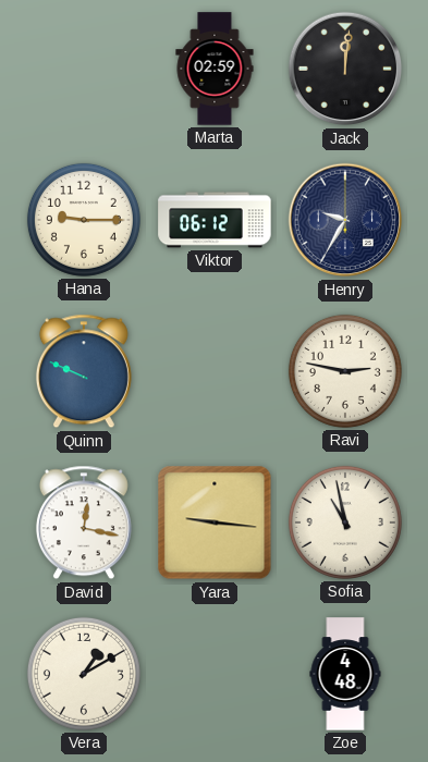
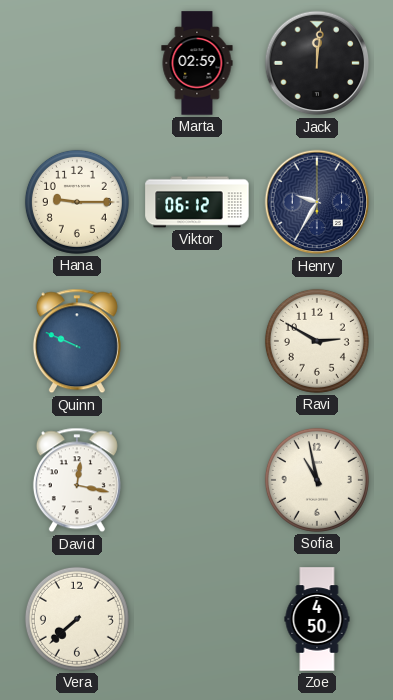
Ravi: 2:47 -> 2:50 (317, 341)
Yara: 9:16 -> none (215, 523)
Vera: 1:10 -> 7:38 (77, 619)
Zoe: 4:48 -> 4:50 (317, 619)
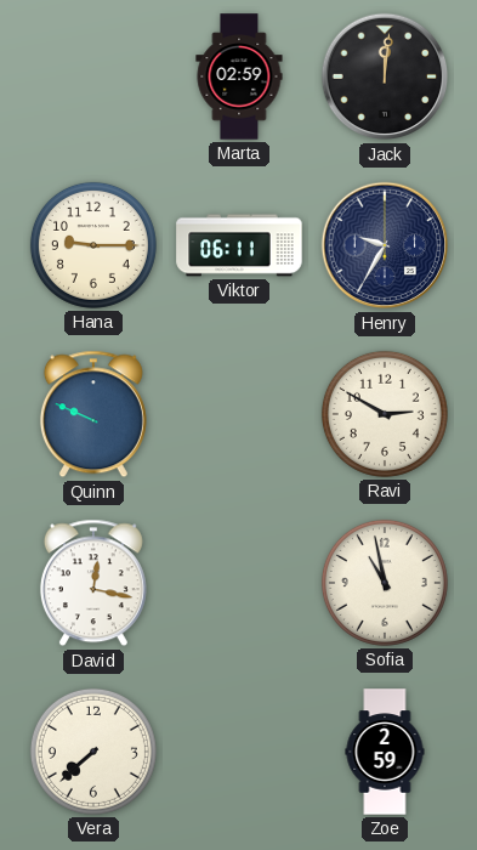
Viktor: 06:12 -> 06:11 (239, 245)
Zoe: 4:50 -> 2:59 (385, 752)
